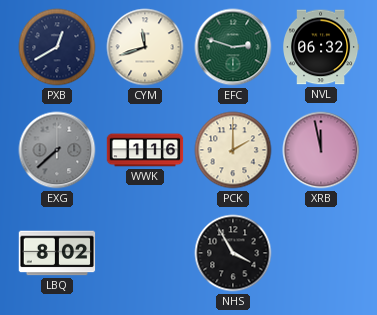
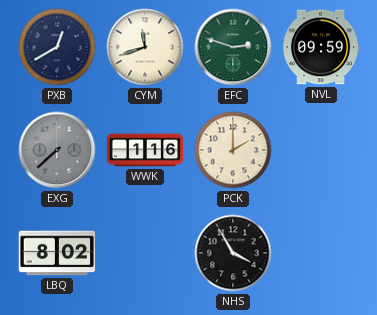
NVL: 06:32 -> 09:59 (322, 47)
XRB: 11:58 -> none (321, 150)
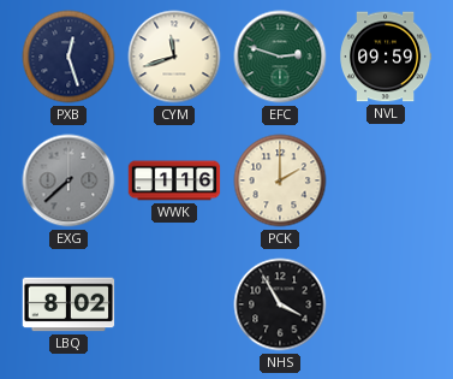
PXB: 12:40 -> 12:27 (68, 57)
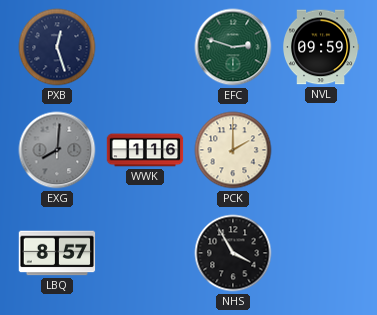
CYM: 11:42 -> none (174, 57)
EXG: 7:38 -> 8:01 (57, 150)
LBQ: 8:02 -> 8:57 (57, 253)
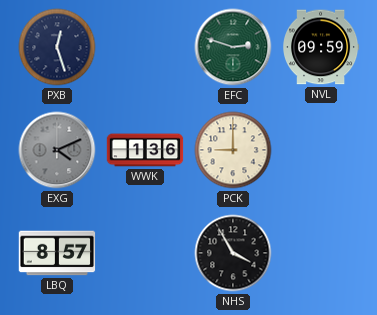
EXG: 8:01 -> 4:11 (57, 150)
WWK: 1:16 -> 1:36 (145, 150)
PCK: 2:00 -> 9:00 (233, 150)
